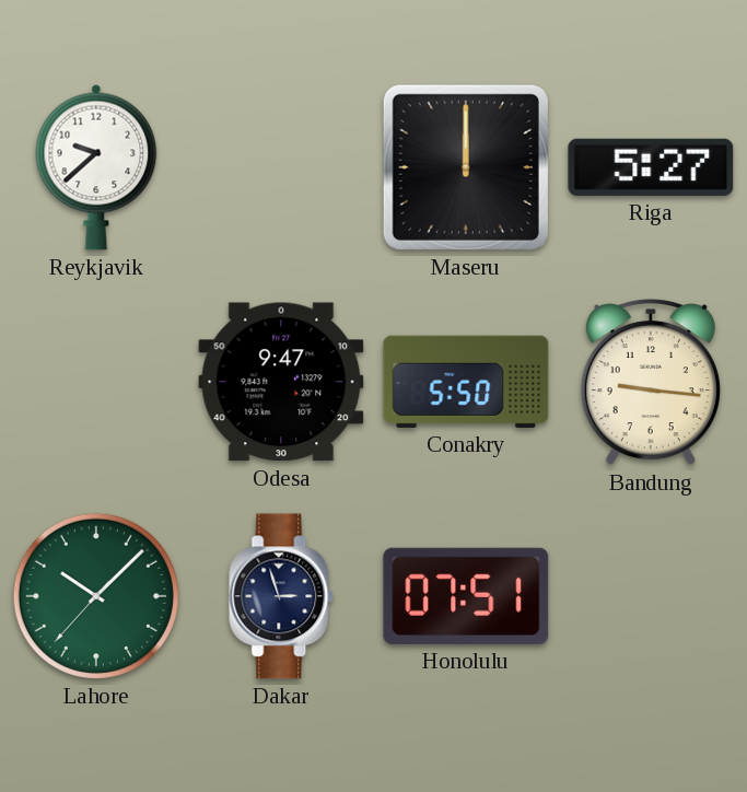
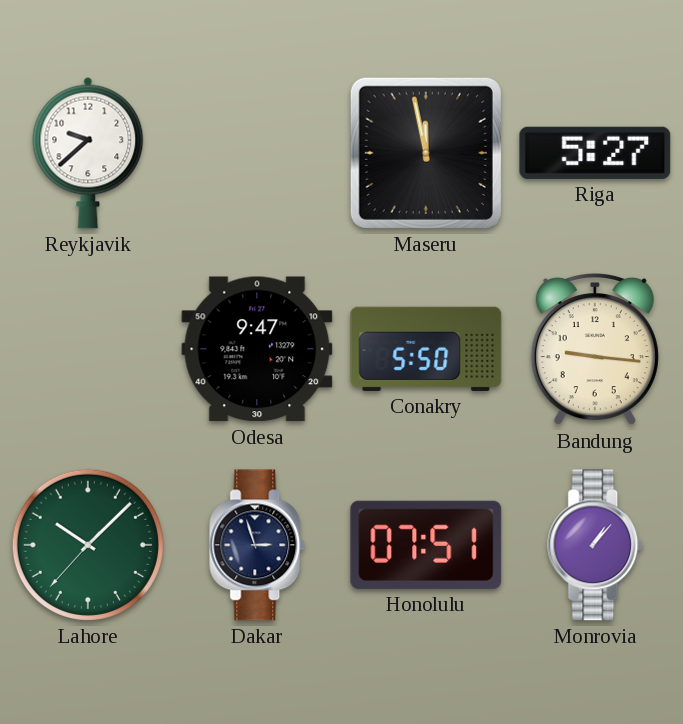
Maseru: 12:00 -> 11:58 (426, 153)
Monrovia: none -> 1:07 (596, 545)
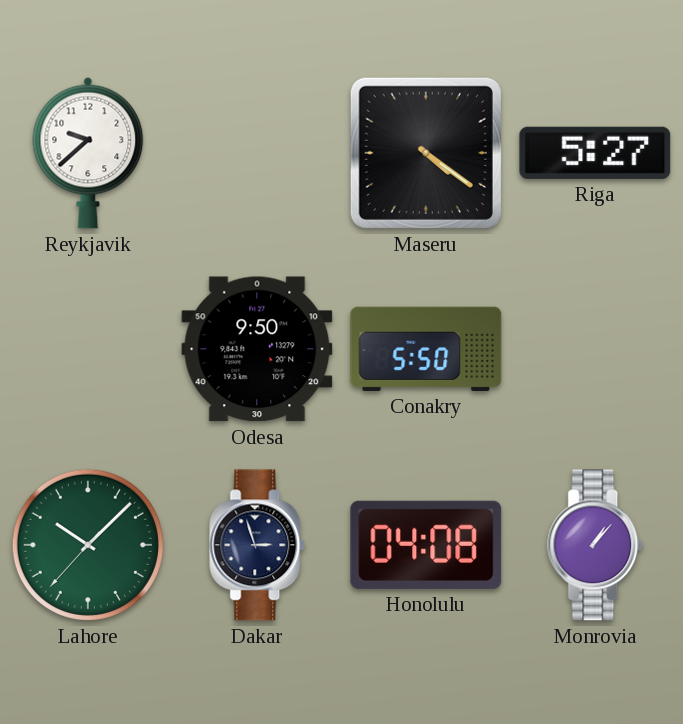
Maseru: 11:58 -> 4:21 (426, 153)
Odesa: 9:47 -> 9:50 (257, 349)
Bandung: 9:16 -> none (595, 350)
Honolulu: 07:51 -> 04:08 (426, 545)
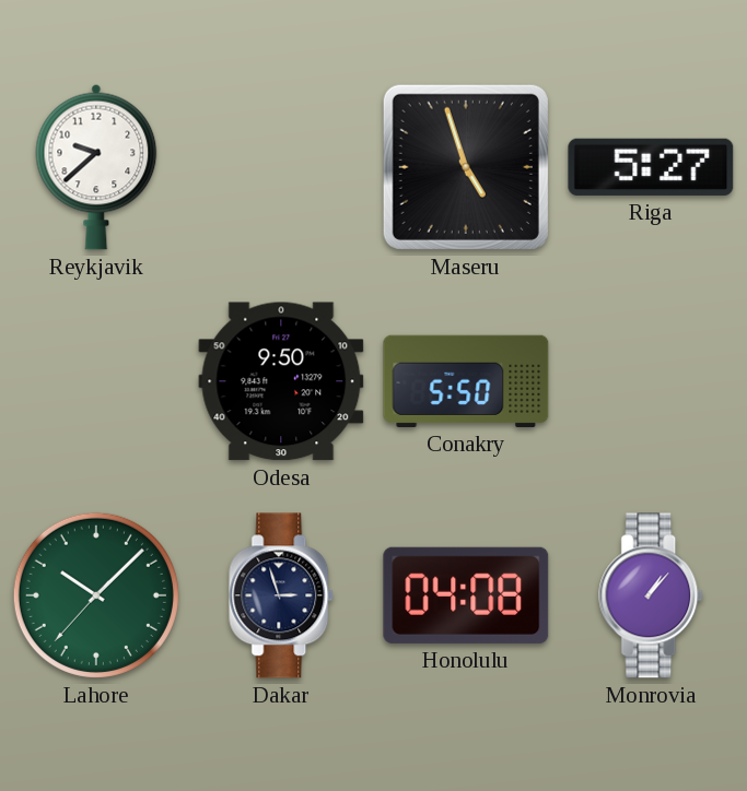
Maseru: 4:21 -> 4:57 (466, 167)
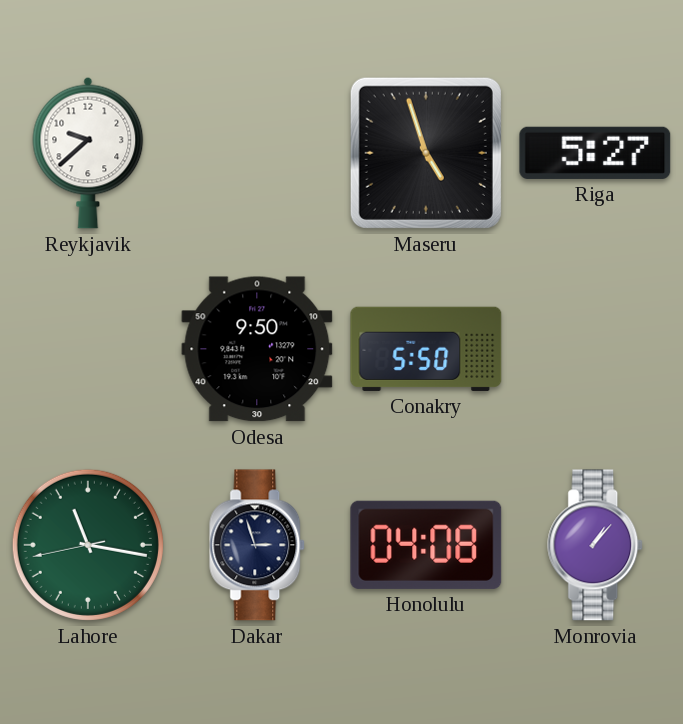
Lahore: 10:07 -> 11:16 (88, 545)
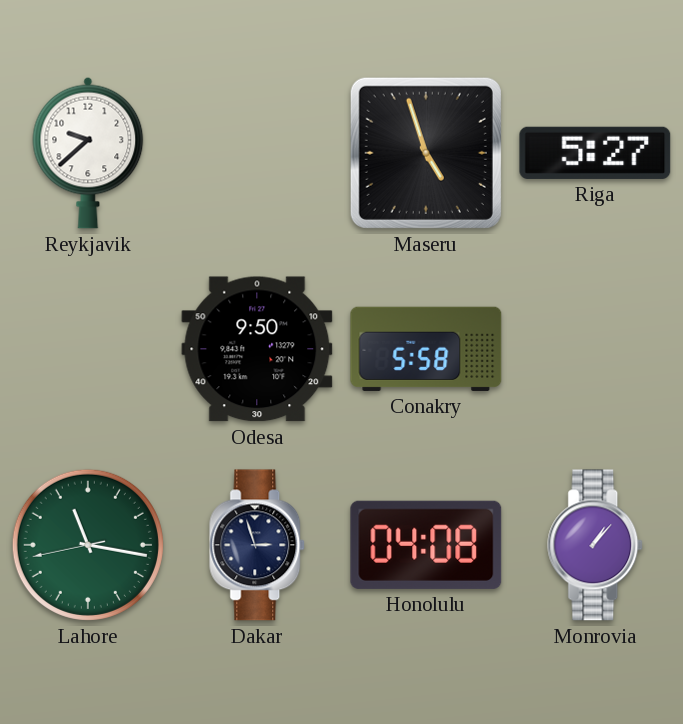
Conakry: 5:50 -> 5:58 (426, 349)
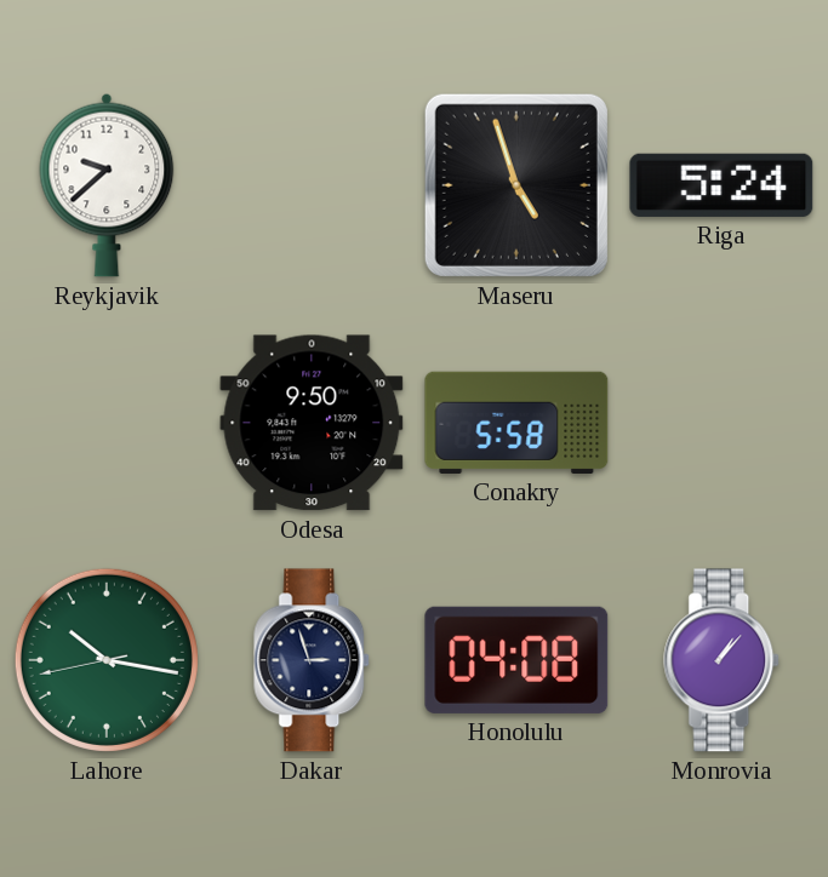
Riga: 5:27 -> 5:24 (721, 185)
Lahore: 11:16 -> 10:16 (107, 660)
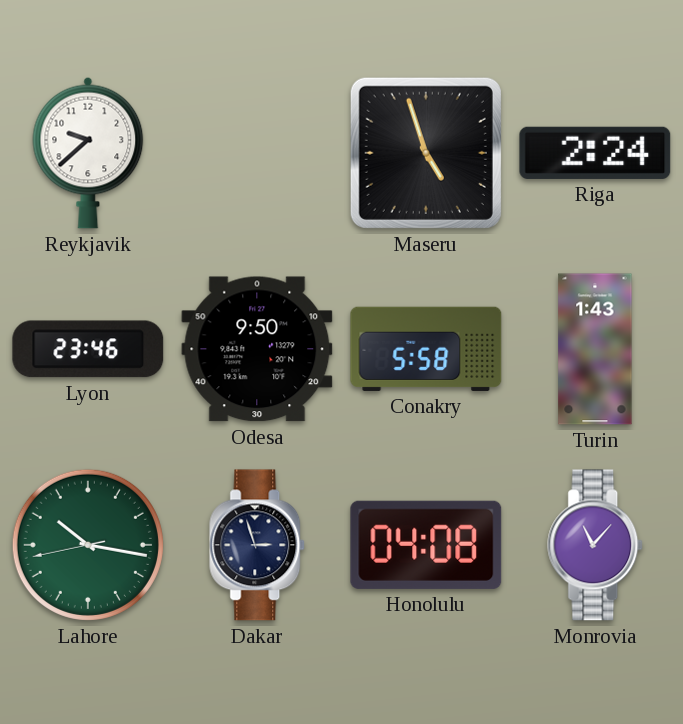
Riga: 5:24 -> 2:24 (595, 153)
Lyon: none -> 23:46 (88, 349)
Turin: none -> 1:43 (595, 349)
Monrovia: 1:07 -> 11:07 (596, 545)
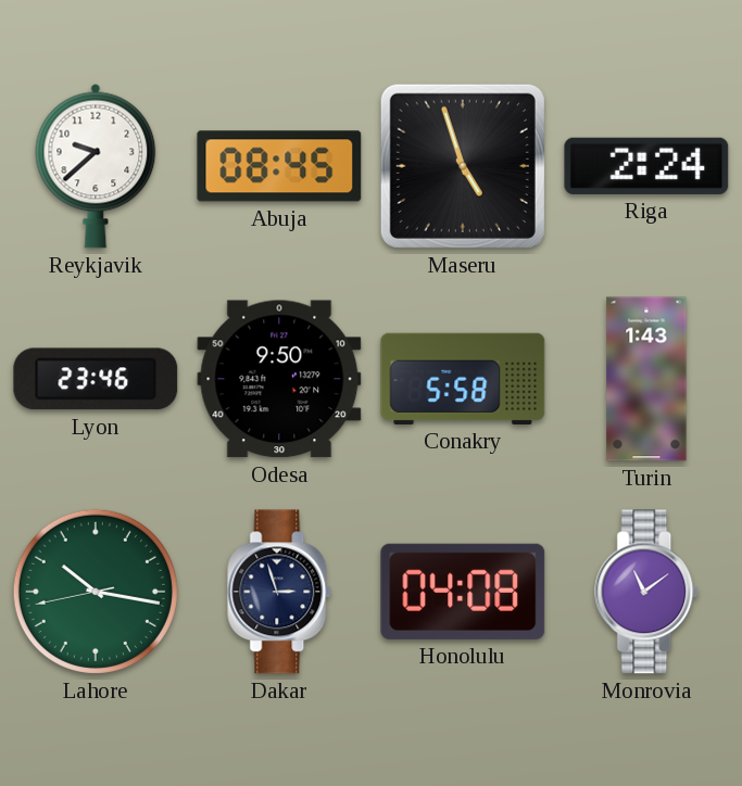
Abuja: none -> 08:45 (279, 166)
Monrovia: 11:07 -> 11:09 (647, 592)
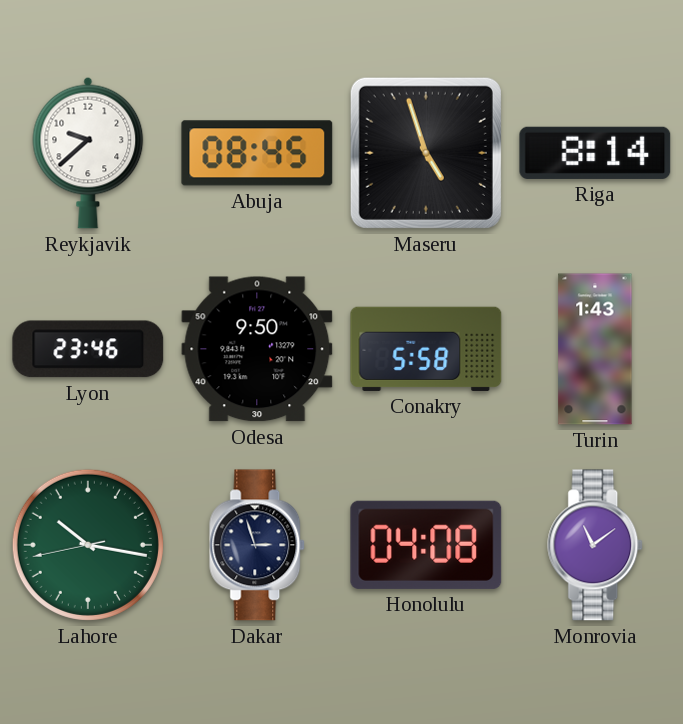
Riga: 2:24 -> 8:14 (595, 153)
